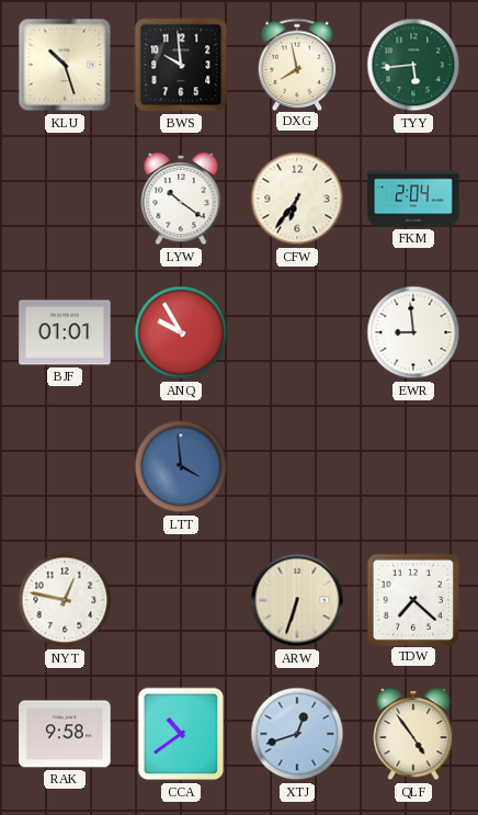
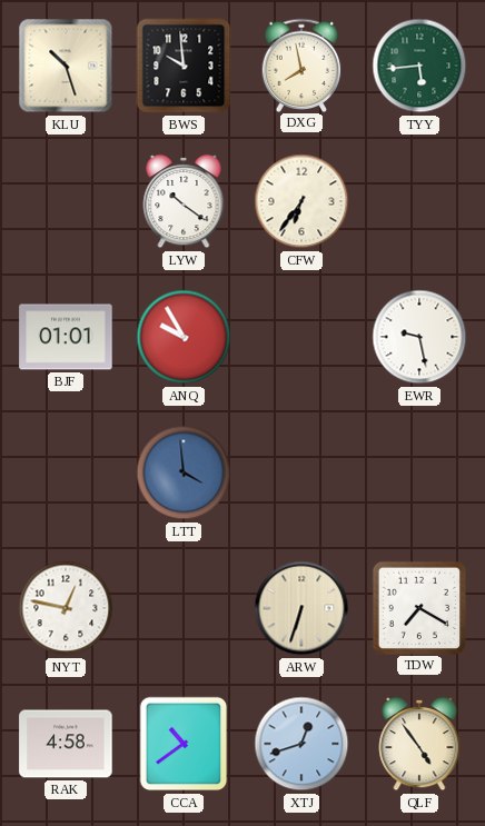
FKM: 2:04 -> none (413, 199)
EWR: 8:59 -> 9:28 (419, 337)
TDW: 7:22 -> 7:20 (418, 607)
RAK: 9:58 -> 4:58 (66, 744)
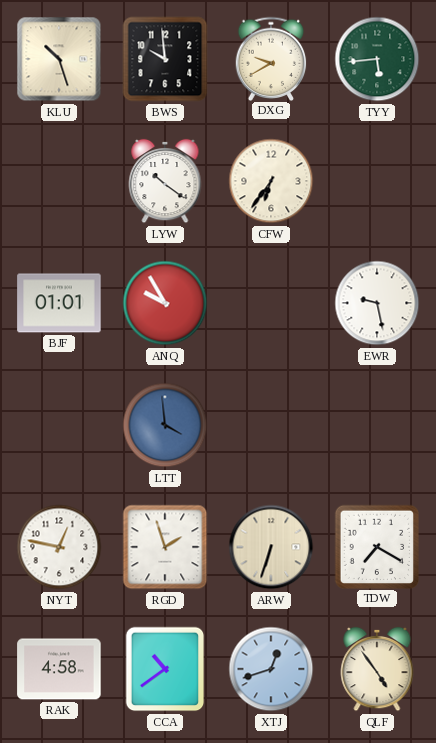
DXG: 7:58 -> 9:40 (271, 58)
RGD: none -> 1:57 (165, 547)
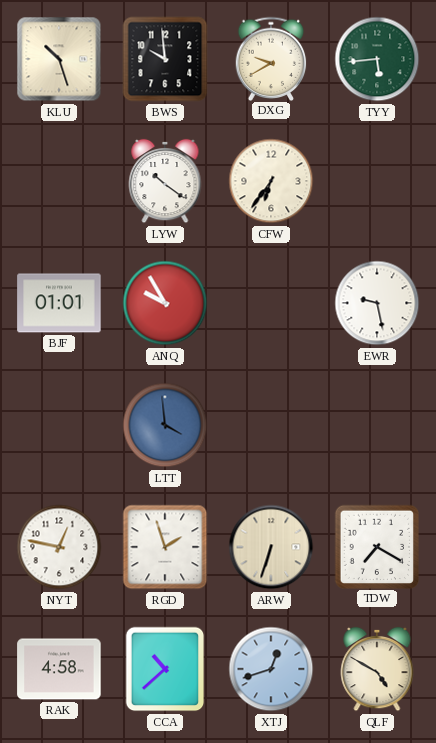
CCA: 10:39 -> 10:38 (165, 669)
QLF: 4:54 -> 4:50 (377, 669)
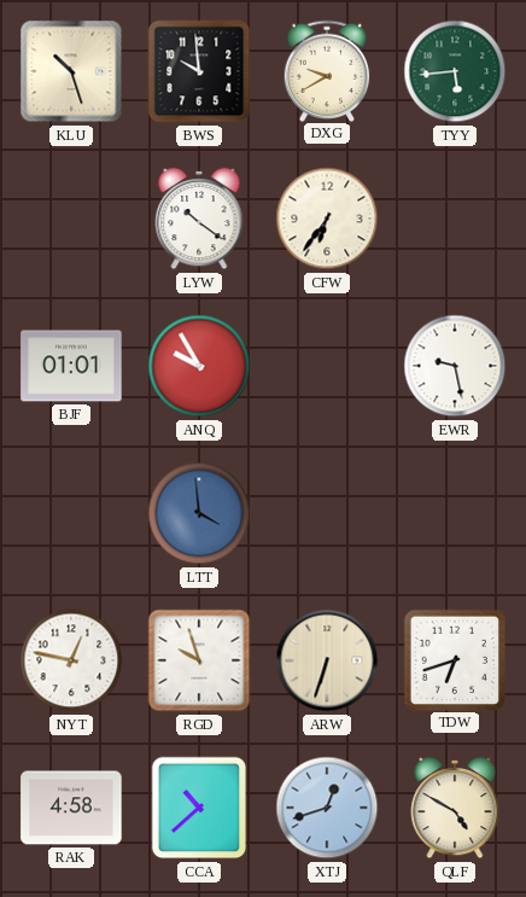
RGD: 1:57 -> 9:57 (199, 660)
TDW: 7:20 -> 6:42 (454, 659)
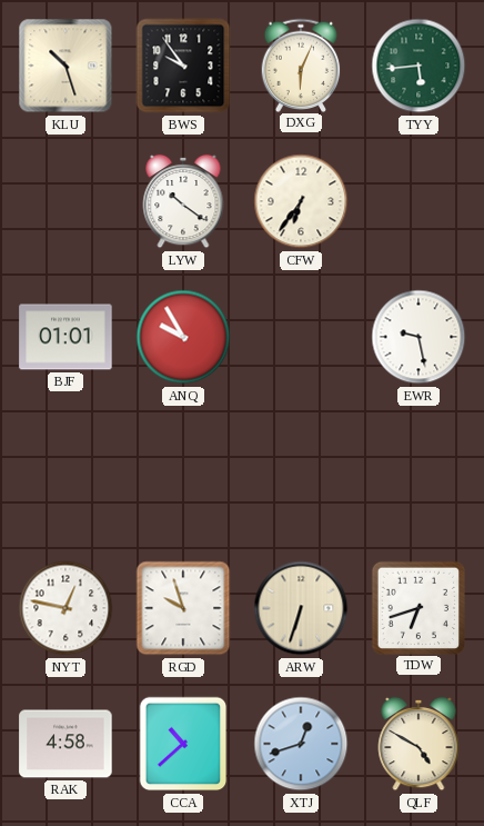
BWS: 9:59 -> 9:54 (183, 66)
DXG: 9:40 -> 6:04 (301, 64)
LTT: 3:59 -> none (199, 513)
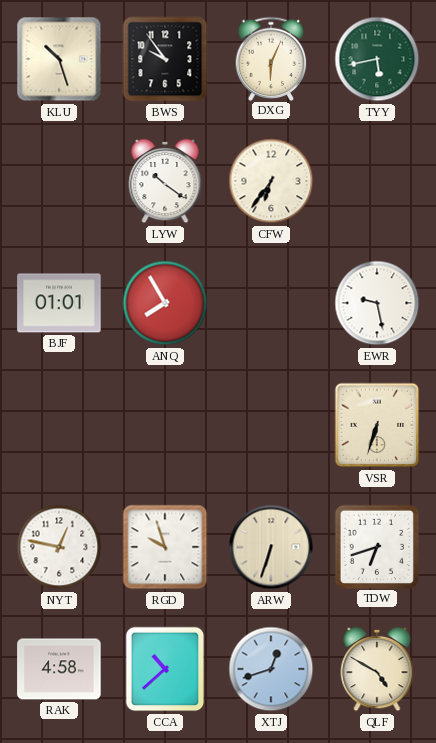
TYY: 5:44 -> 5:43 (377, 59)
ANQ: 9:55 -> 7:55 (165, 303)
VSR: none -> 6:33 (377, 425)
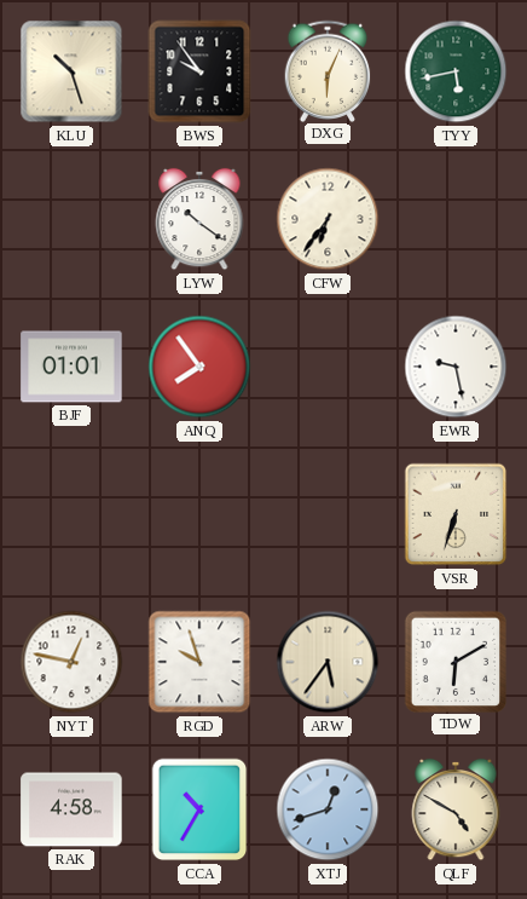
ANQ: 7:55 -> 7:54 (199, 367)
ARW: 6:33 -> 5:36 (328, 662)
TDW: 6:42 -> 6:10 (454, 661)
CCA: 10:38 -> 10:35 (199, 809)
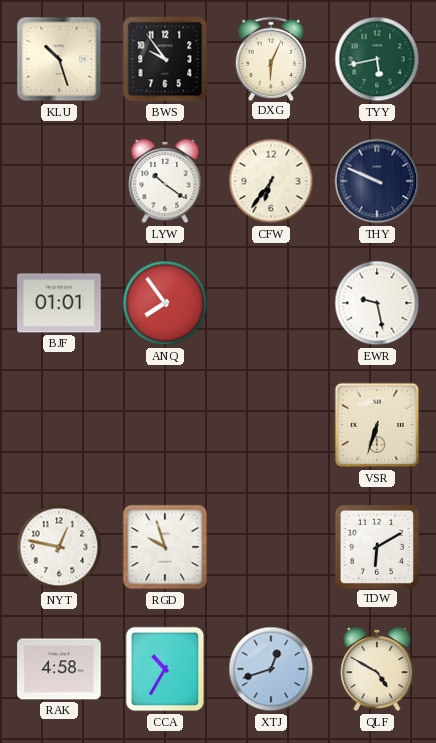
THY: none -> 9:49 (377, 181)
ARW: 5:36 -> none (328, 662)
